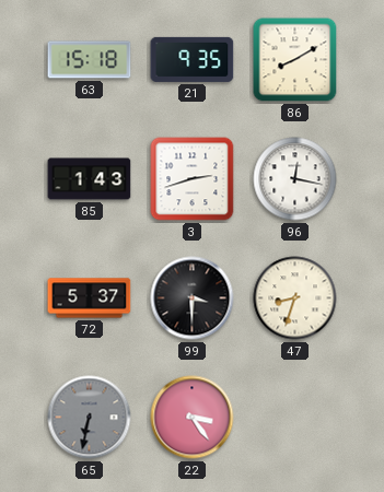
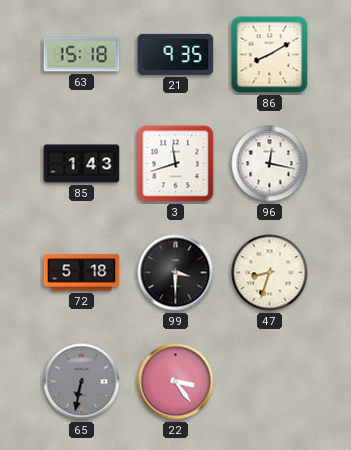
3: 2:42 -> 11:42 (176, 164)
72: 5:37 -> 5:18 (82, 273)
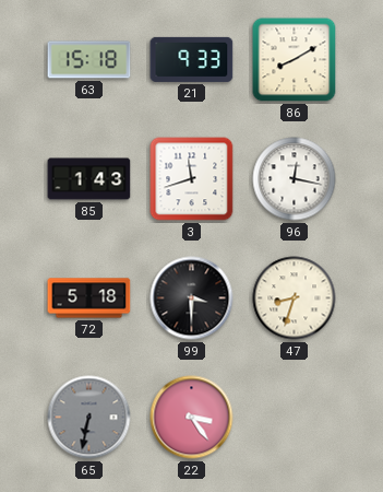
21: 9:35 -> 9:33 (192, 59)
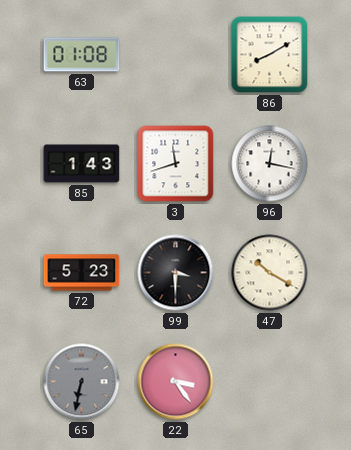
63: 15:18 -> 01:08 (82, 55)
21: 9:33 -> none (192, 59)
72: 5:18 -> 5:23 (82, 273)
47: 8:33 -> 10:20 (270, 273)
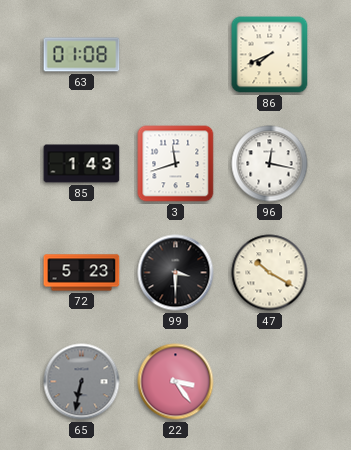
86: 8:10 -> 7:41 (270, 55)
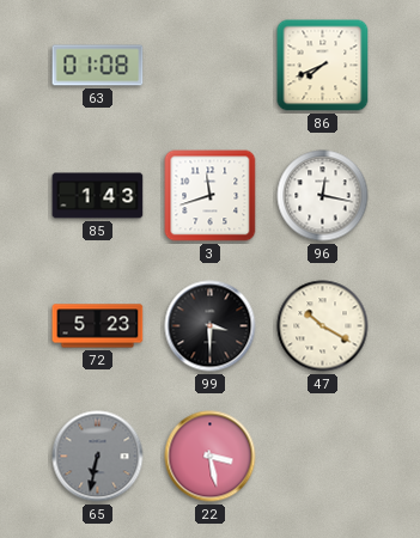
22: 3:24 -> 3:28 (211, 457)
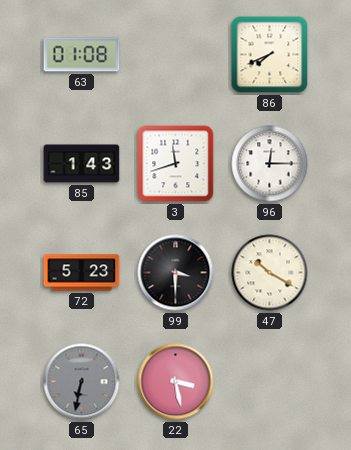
96: 12:17 -> 12:15 (270, 164)
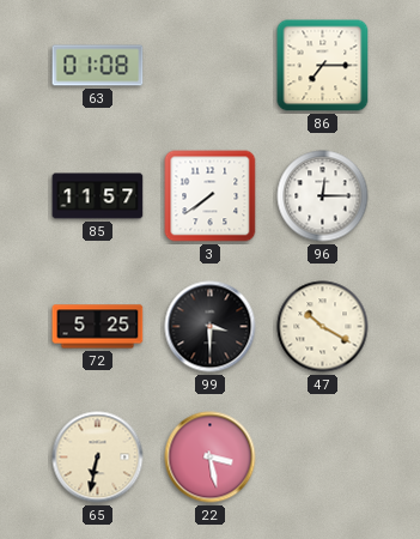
86: 7:41 -> 7:15 (323, 66)
85: 1:43 -> 11:57 (98, 196)
3: 11:42 -> 7:39 (211, 196)
72: 5:23 -> 5:25 (98, 327)
65 dial: grey -> cream (98, 458)
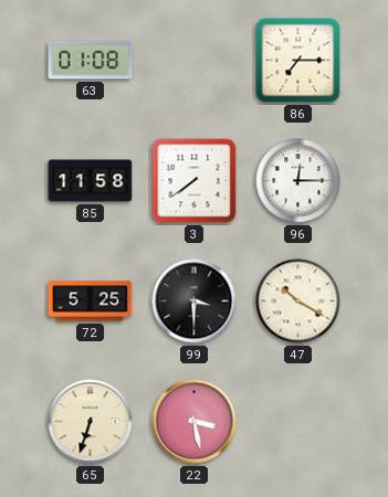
85: 11:57 -> 11:58 (91, 181)
65: 6:32 -> 6:33 (91, 422)
